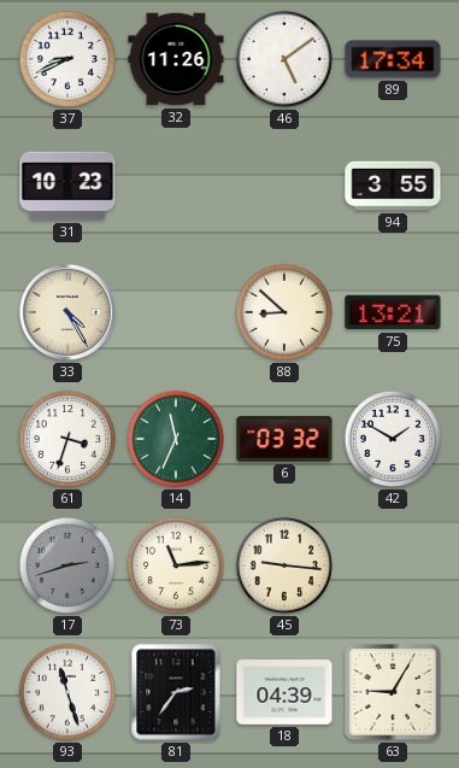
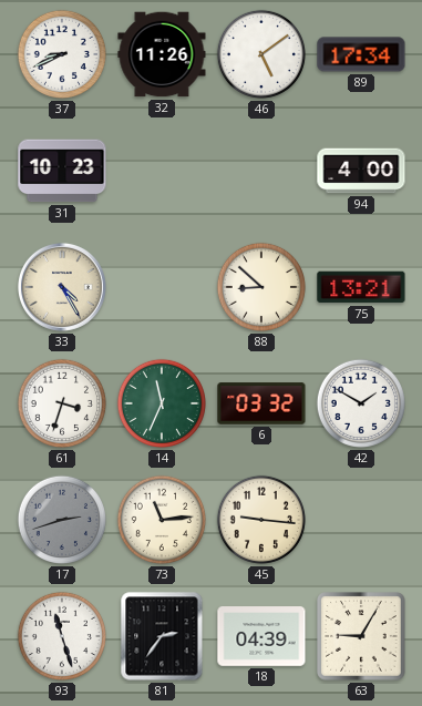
94: 3:55 -> 4:00 (361, 171)
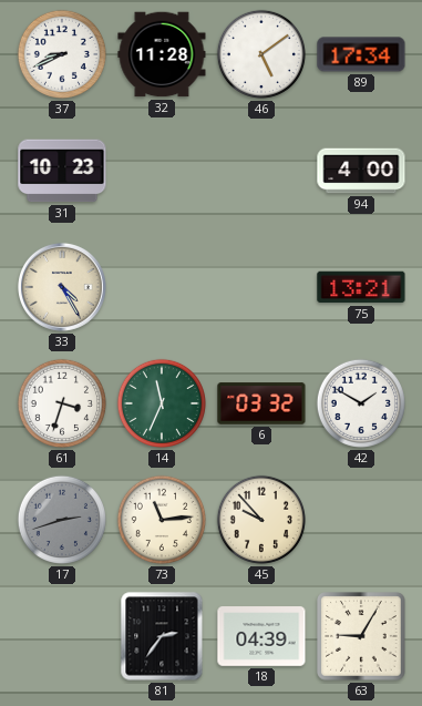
32: 11:26 -> 11:28 (162, 54)
88: 8:52 -> none (261, 287)
45: 9:16 -> 9:53 (261, 520)
93: 11:27 -> none (62, 636)
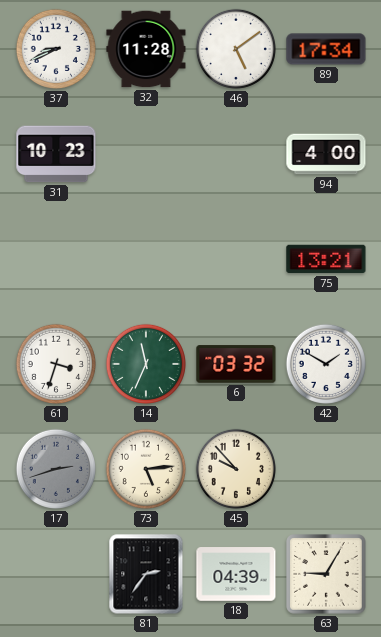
33: 4:25 -> none (62, 287)
73: 11:14 -> 5:14 (146, 469)
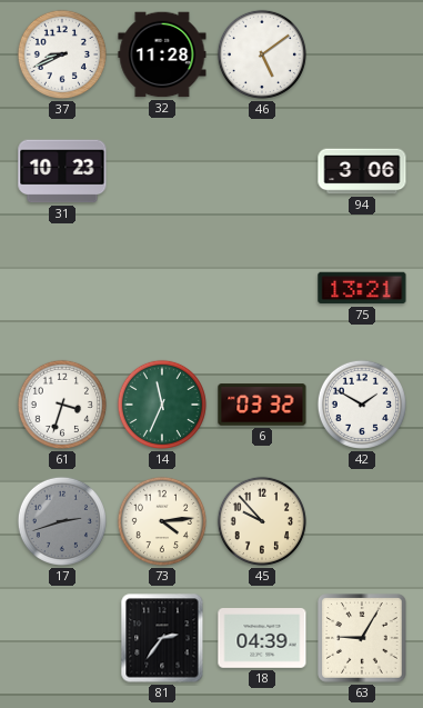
89: 17:34 -> none (326, 49)
94: 4:00 -> 3:06 (362, 171)
73: 5:14 -> 4:14 (162, 521)
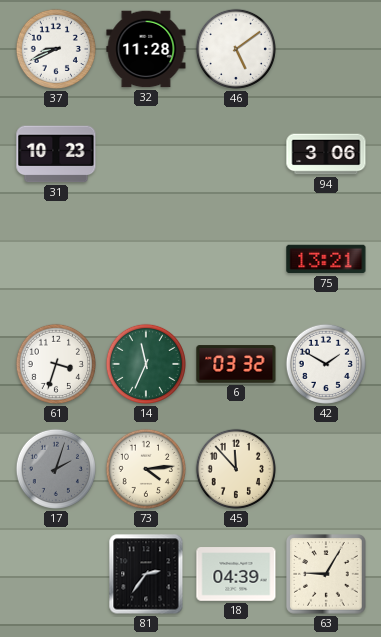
17: 2:42 -> 2:03 (56, 469)
45: 9:53 -> 11:53 (236, 469)
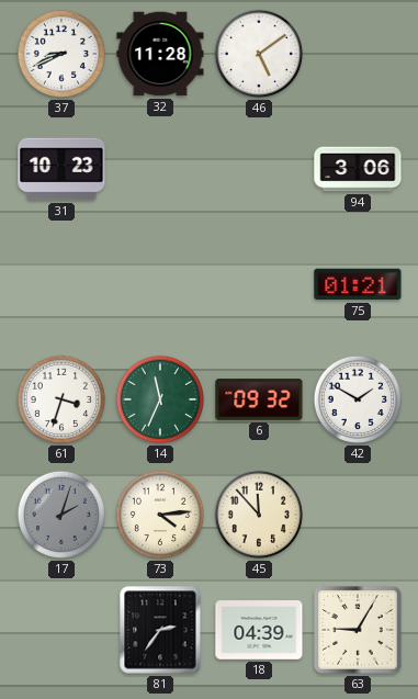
75: 13:21 -> 01:21 (358, 284)
6: 03:32 -> 09:32 (259, 399)
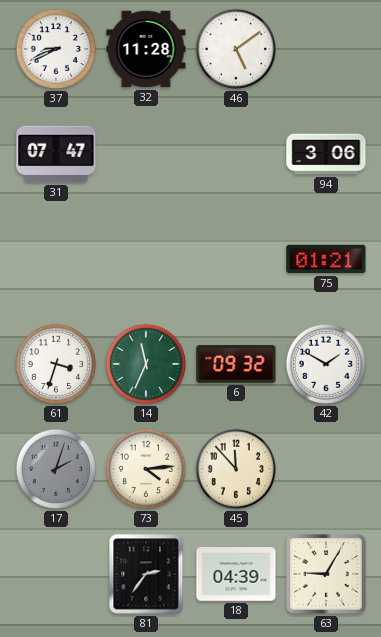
31: 10:23 -> 07:47 (56, 154)
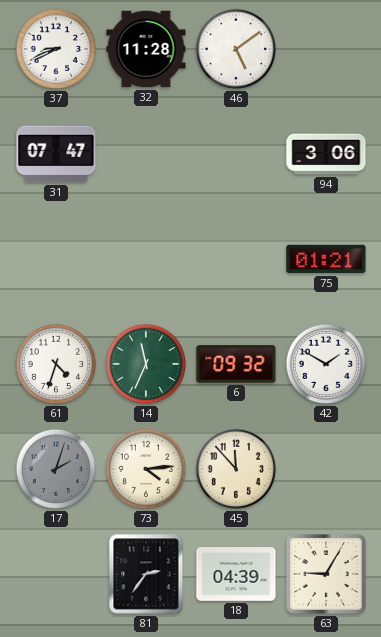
61: 3:33 -> 4:33 (56, 364)
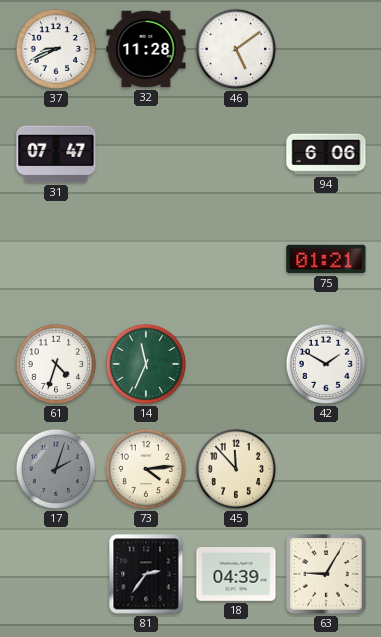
94: 3:06 -> 6:06 (326, 154)
6: 09:32 -> none (236, 364)
